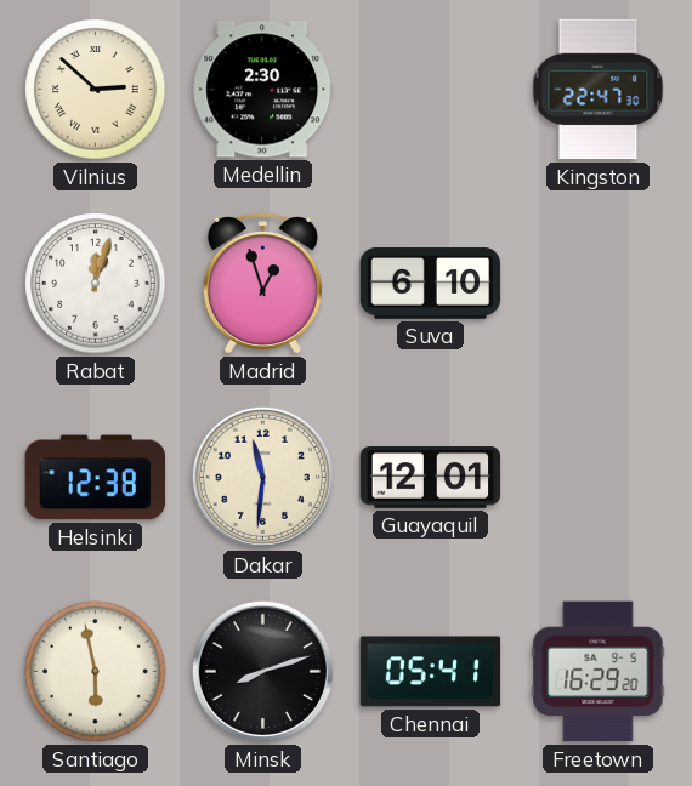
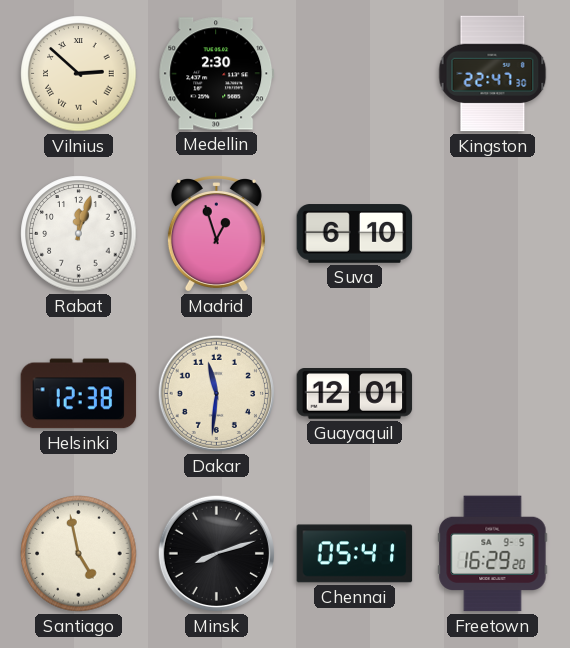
Santiago: 5:58 -> 4:58 (79, 554)
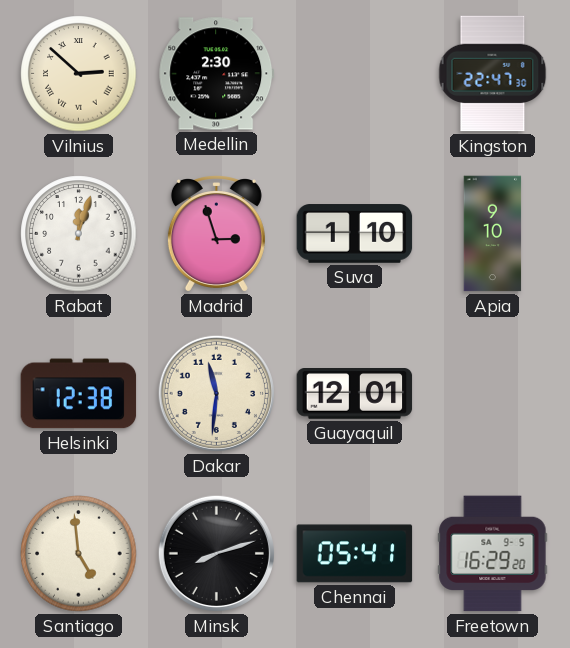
Madrid: 12:57 -> 2:57 (216, 234)
Suva: 6:10 -> 1:10 (355, 234)
Apia: none -> 9:10 (493, 234)
Santiago: 4:58 -> 4:59 (79, 554)
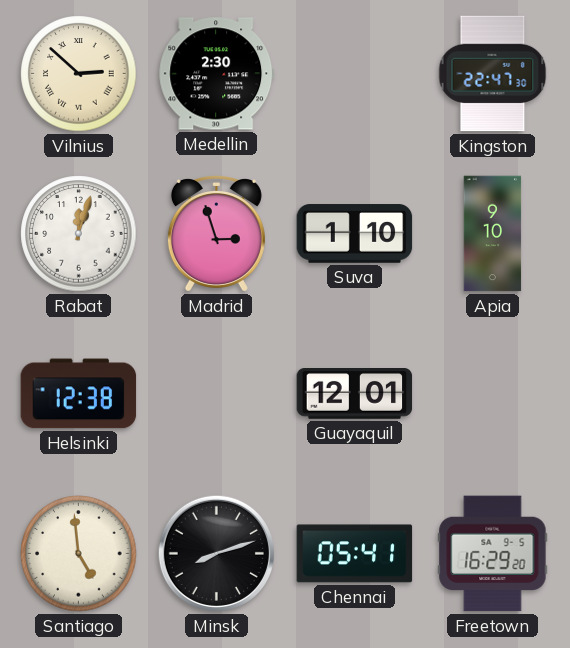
Dakar: 11:31 -> none (216, 393)
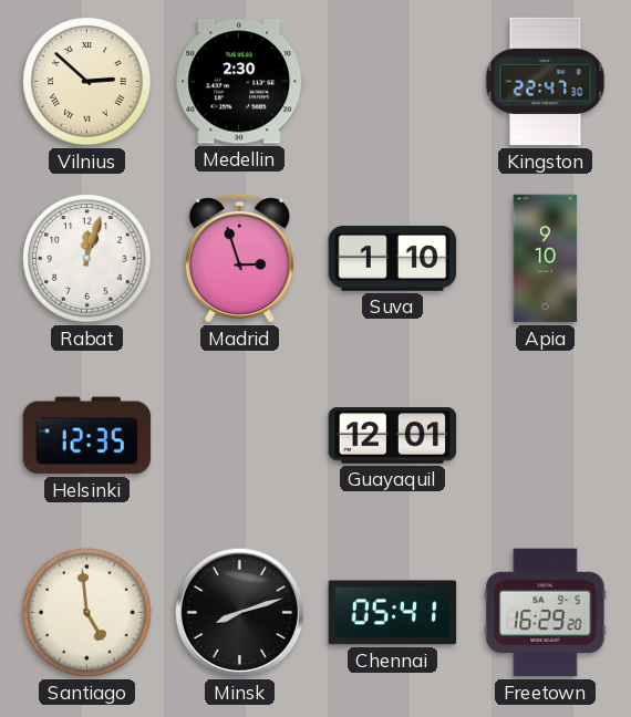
Helsinki: 12:38 -> 12:35 (87, 436)
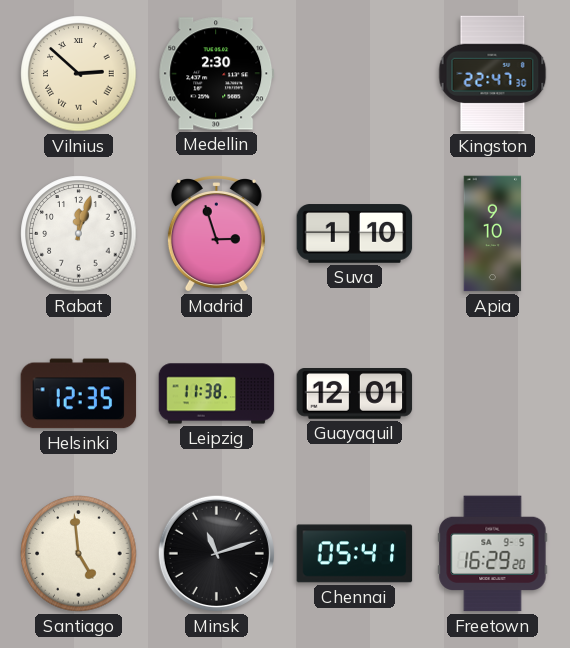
Leipzig: none -> 11:38 (217, 394)
Minsk: 8:12 -> 11:12 (216, 553)
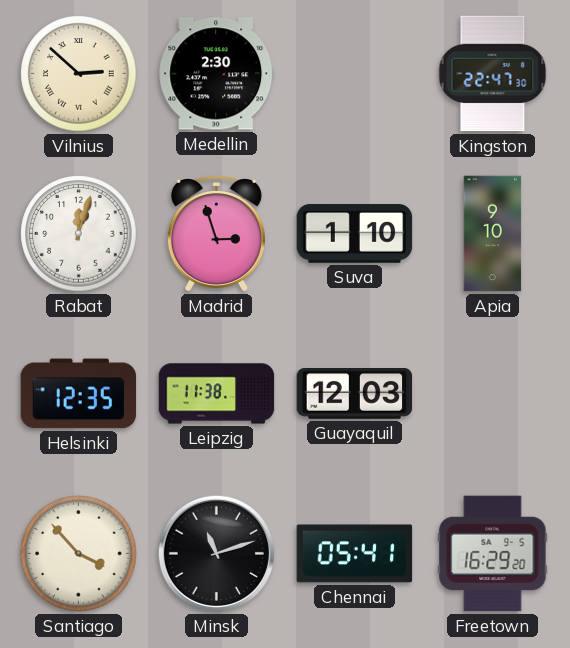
Guayaquil: 12:01 -> 12:03 (355, 394)
Santiago: 4:59 -> 3:53 (79, 554)
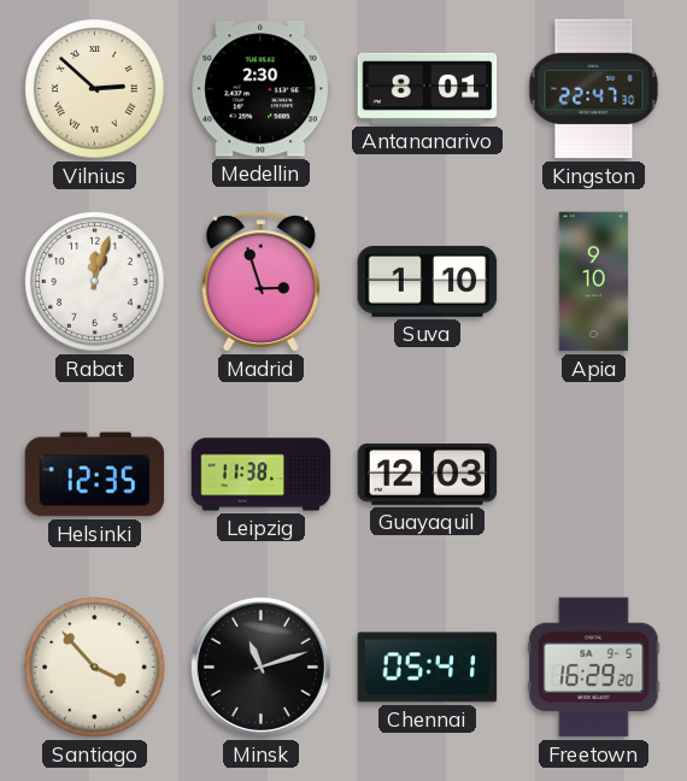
Antananarivo: none -> 8:01 (428, 88)
